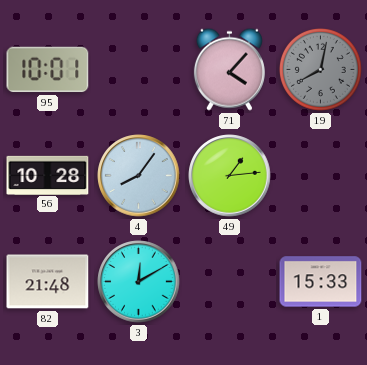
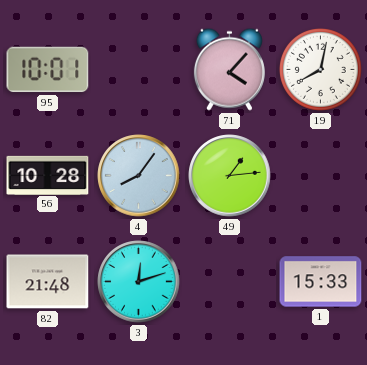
19 dial: grey -> white (320, 69)
3: 12:10 -> 12:12 (139, 282)
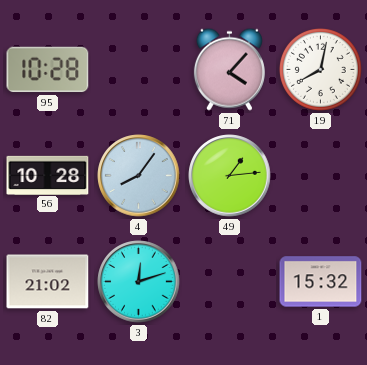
95: 10:01 -> 10:28 (48, 70)
82: 21:48 -> 21:02 (48, 282)
1: 15:33 -> 15:32 (321, 282)
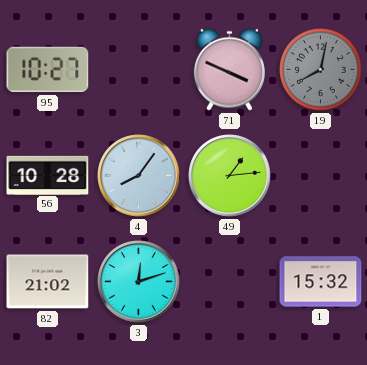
95: 10:28 -> 10:27 (48, 70)
71: 4:07 -> 3:49 (229, 69)
19 dial: white -> grey (320, 69)
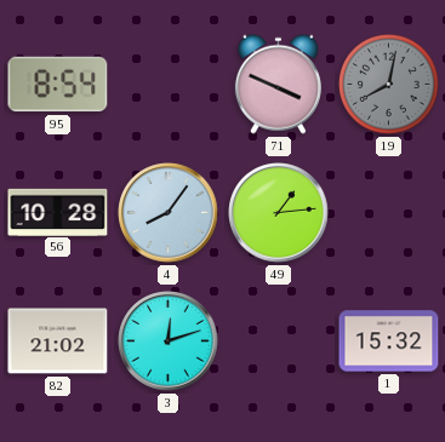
95: 10:27 -> 8:54 (58, 85)
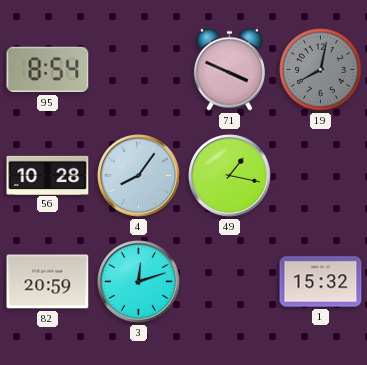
49: 1:14 -> 1:17 (230, 176)
82: 21:02 -> 20:59 (48, 282)
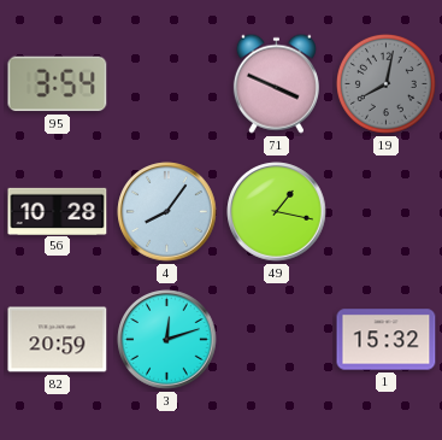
95: 8:54 -> 3:54 (58, 84)
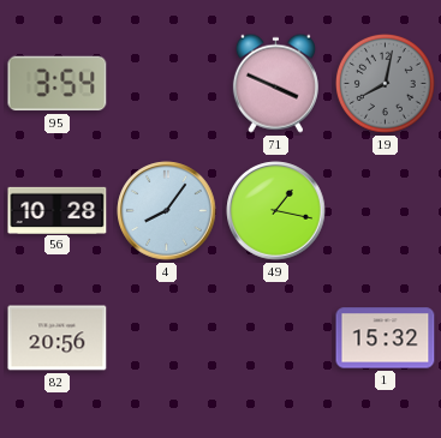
82: 20:59 -> 20:56 (58, 338)
3: 12:12 -> none (167, 340)
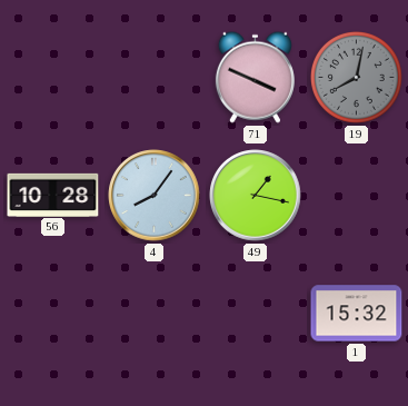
95: 3:54 -> none (58, 84)
82: 20:56 -> none (58, 338)
